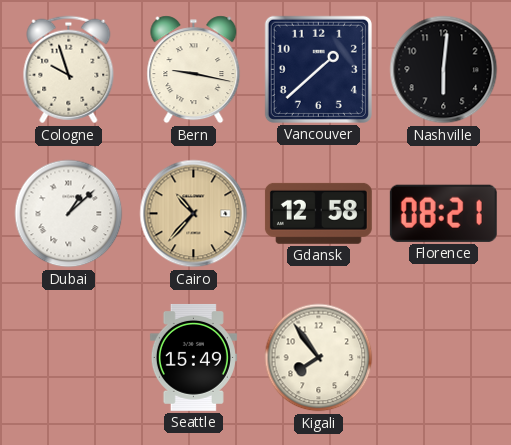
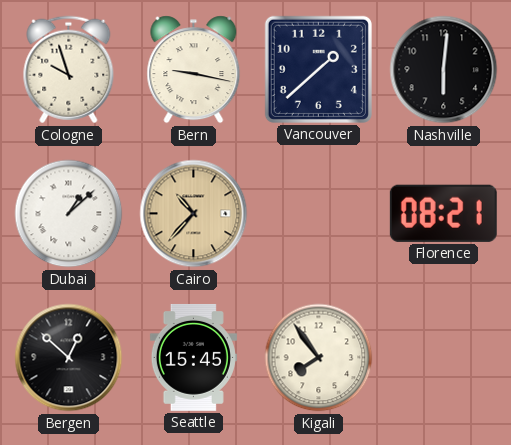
Gdansk: 12:58 -> none (318, 213)
Bergen: none -> 12:52 (69, 358)
Seattle: 15:49 -> 15:45 (193, 357)
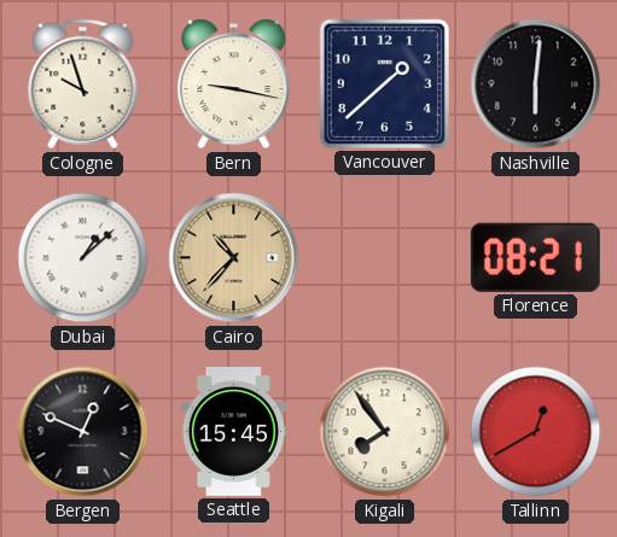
Bergen: 12:52 -> 12:49 (83, 432)
Tallinn: none -> 12:40 (536, 432)
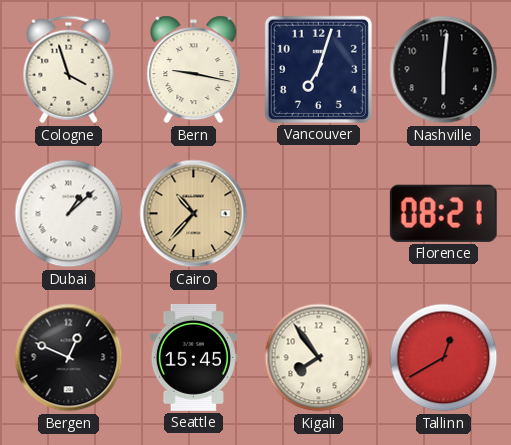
Cologne: 9:57 -> 3:57 (69, 70)
Vancouver: 1:38 -> 7:03 (318, 69)
